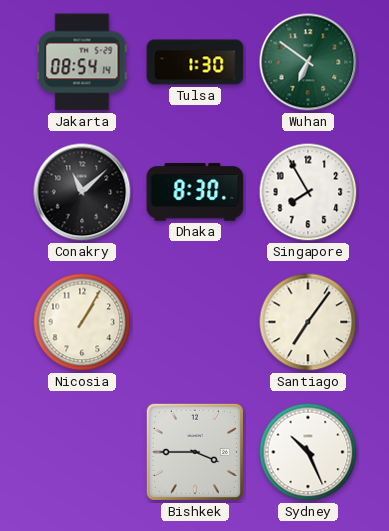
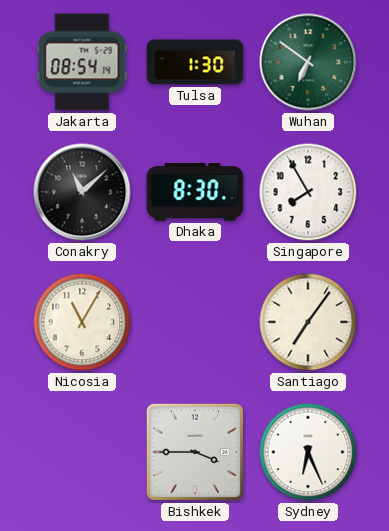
Nicosia: 1:05 -> 11:05 (82, 322)
Sydney: 10:26 -> 6:26 (308, 452)
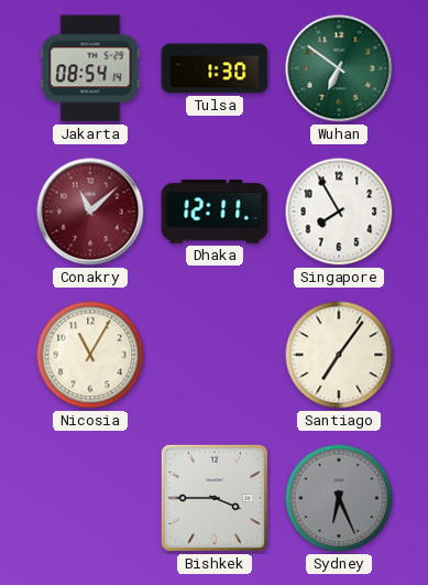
Conakry dial: black -> burgundy (90, 212)
Dhaka: 8:30 -> 12:11 (215, 212)
Sydney dial: white -> grey (339, 498)
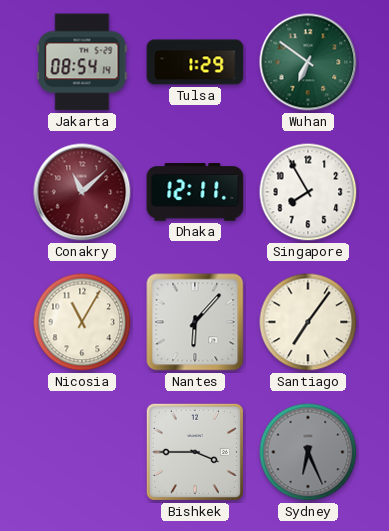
Tulsa: 1:30 -> 1:29 (195, 62)
Nantes: none -> 6:07 (195, 322)
